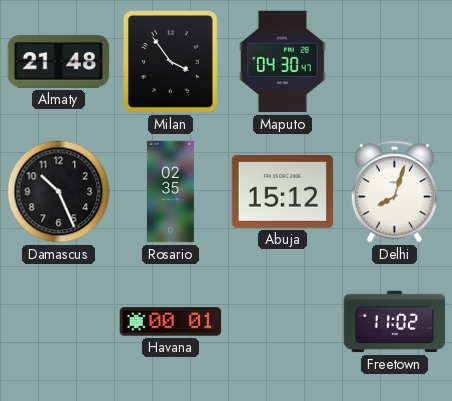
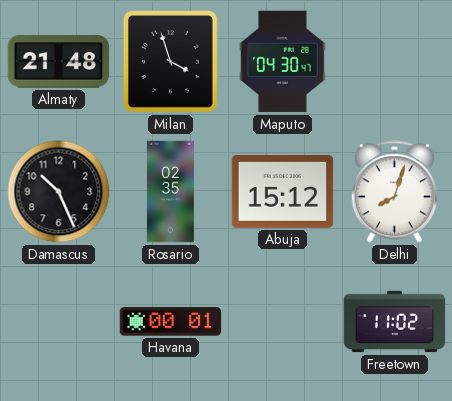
Milan: 3:54 -> 3:57 (170, 61)
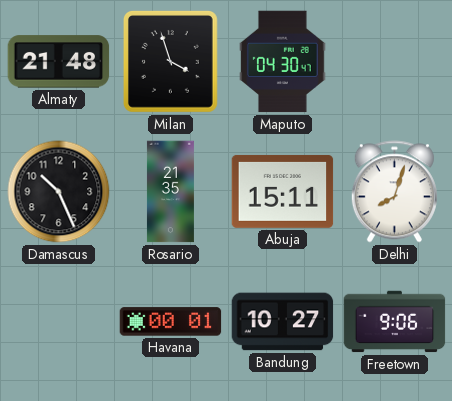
Rosario: 02:35 -> 21:35 (170, 192)
Abuja: 15:12 -> 15:11 (283, 191)
Bandung: none -> 10:27 (283, 322)
Freetown: 11:02 -> 9:06 (395, 322)
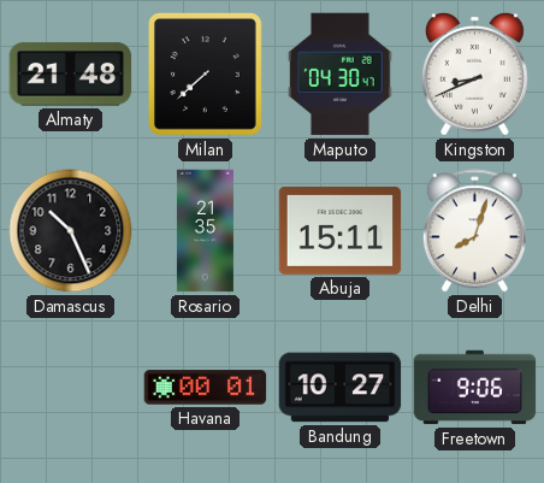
Milan: 3:57 -> 7:38 (205, 73)
Kingston: none -> 8:41 (474, 73)
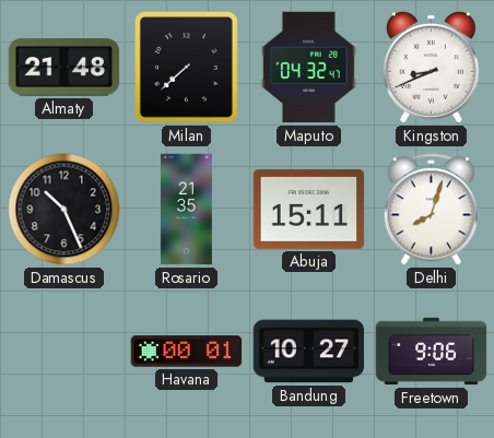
Maputo: 04:30 -> 04:32 (309, 68)
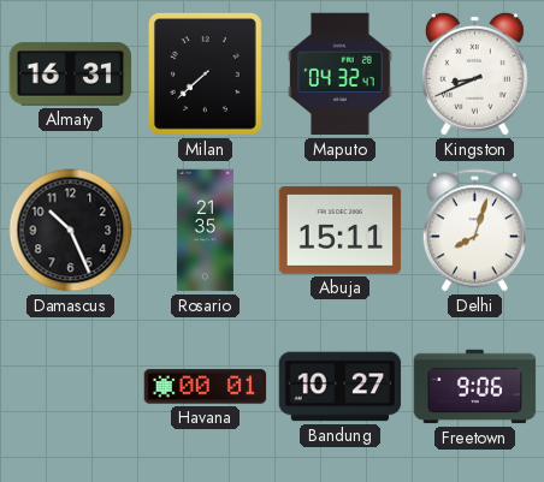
Almaty: 21:48 -> 16:31 (71, 75)
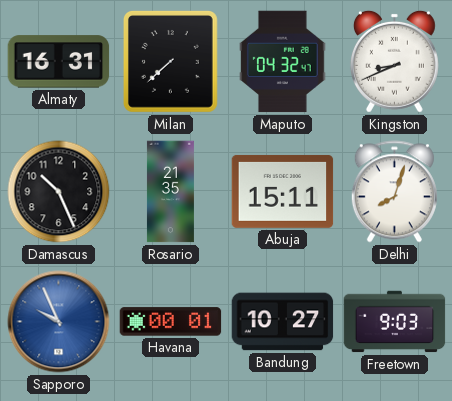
Sapporo: none -> 9:56 (59, 322)
Freetown: 9:06 -> 9:03 (395, 322)
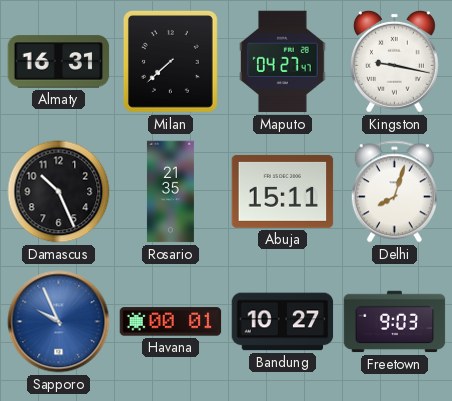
Maputo: 04:32 -> 04:27 (283, 62)
Kingston: 8:41 -> 9:17 (394, 61)
